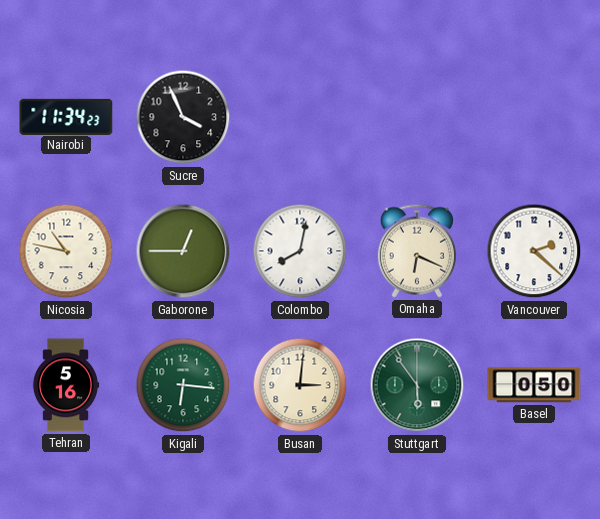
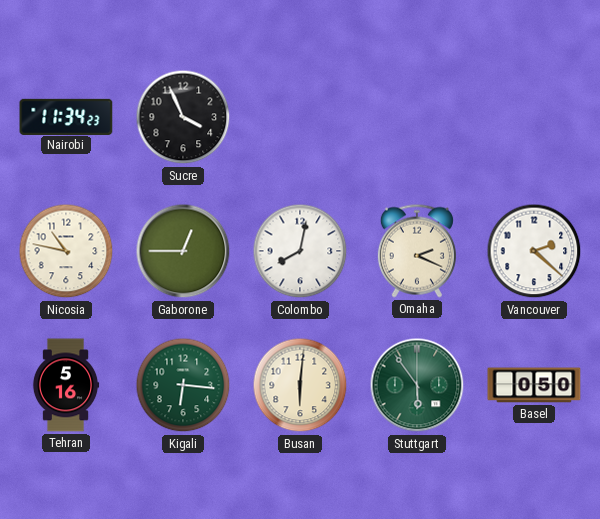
Omaha: 6:19 -> 2:19 (417, 251)
Busan: 3:01 -> 6:01 (300, 385)
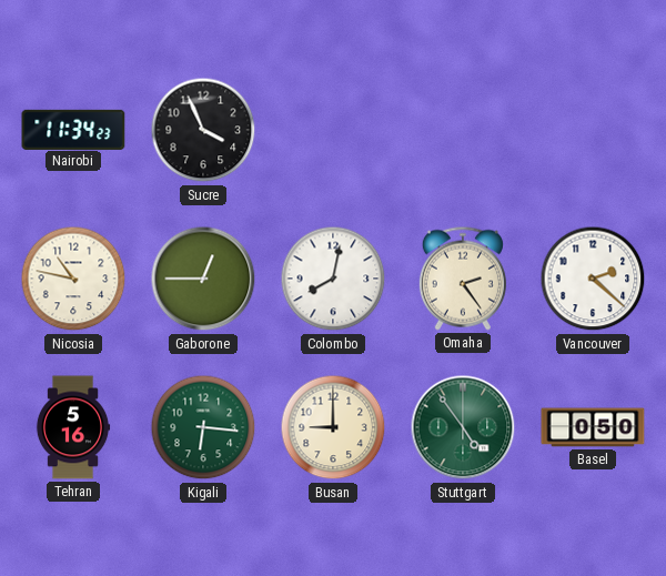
Omaha: 2:19 -> 2:24 (463, 279)
Busan: 6:01 -> 9:00 (333, 427)
Stuttgart: 5:54 -> 4:54 (463, 427)
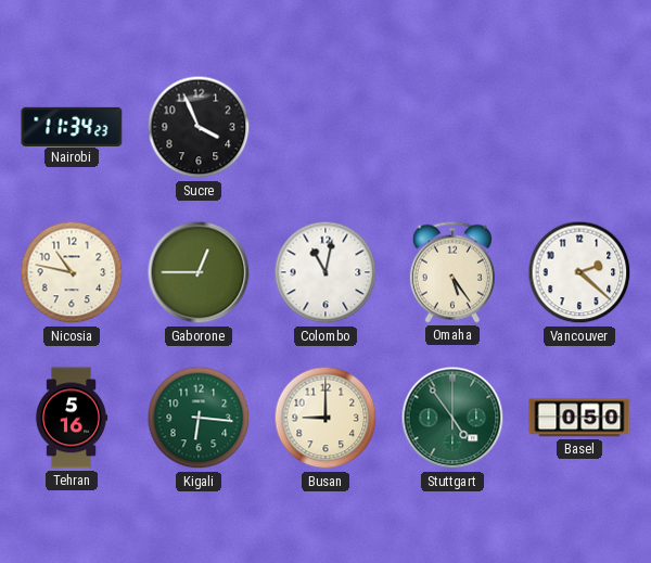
Colombo: 8:02 -> 11:02 (325, 272)
Omaha: 2:24 -> 5:24 (452, 272)
